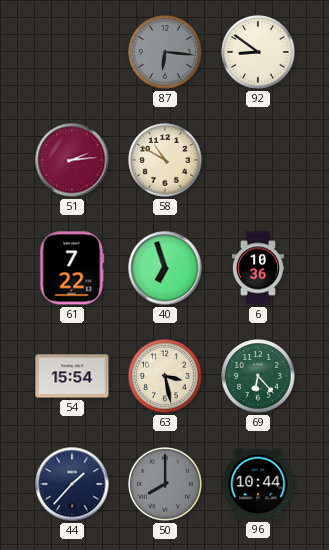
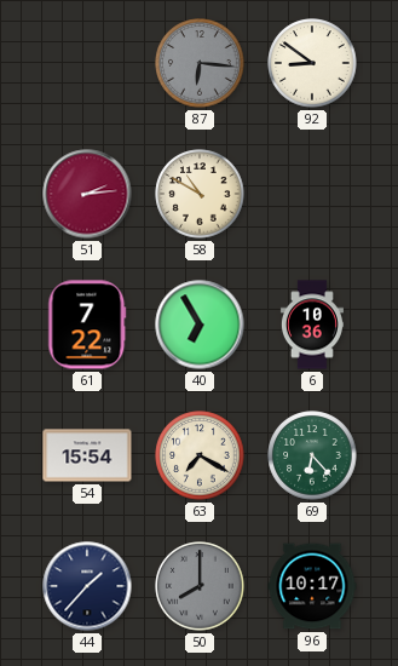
40: 6:57 -> 6:55 (200, 325)
63: 3:28 -> 7:20 (200, 455)
96: 10:44 -> 10:17 (312, 586)
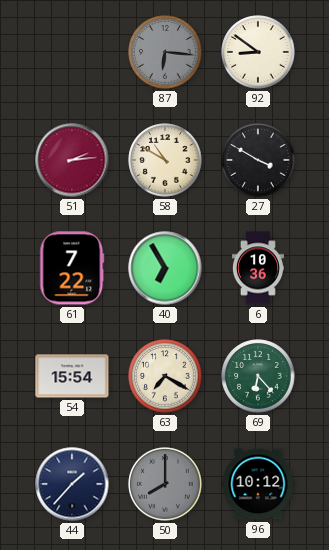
27: none -> 3:50 (258, 160)
96: 10:17 -> 10:12 (258, 484)
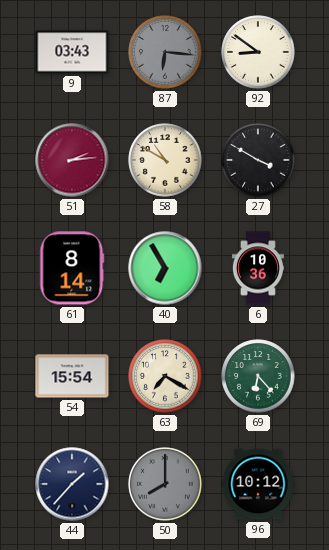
9: none -> 03:43 (72, 52)
61: 7:22 -> 8:14 (72, 268)
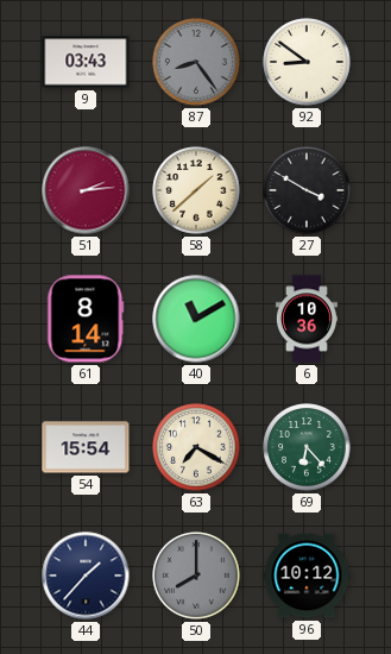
87: 6:16 -> 8:24 (196, 62)
58: 10:50 -> 1:38 (196, 190)
40: 6:55 -> 11:10 (196, 319)
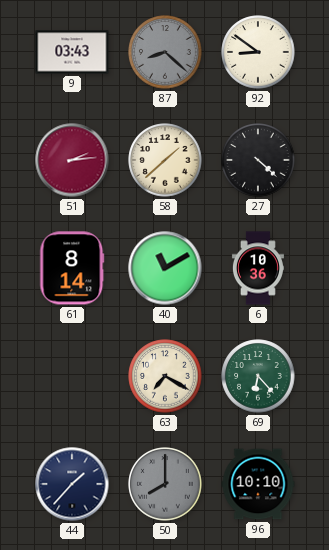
87: 8:24 -> 8:22 (165, 52)
27: 3:50 -> 4:22 (258, 160)
54: 15:54 -> none (86, 447)
96: 10:12 -> 10:10 (258, 484)
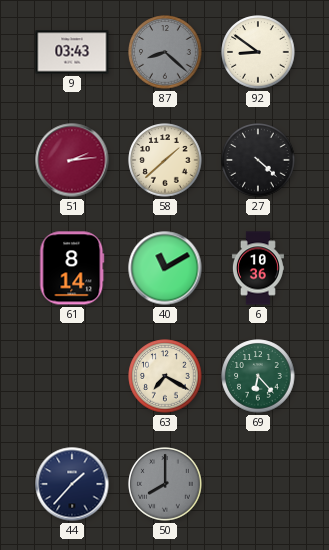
96: 10:10 -> none (258, 484)
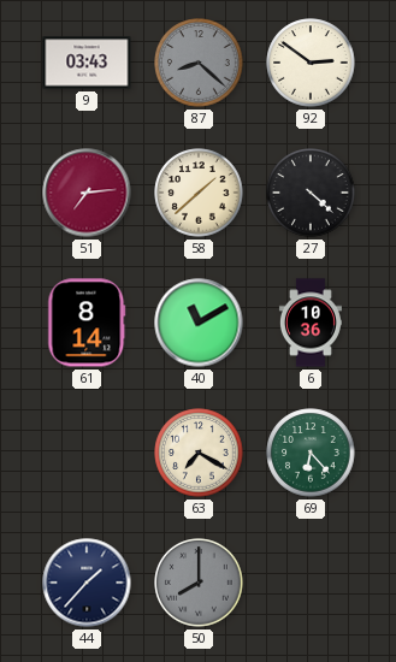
92: 8:51 -> 2:51 (311, 63)
51: 2:14 -> 7:14 (87, 193)
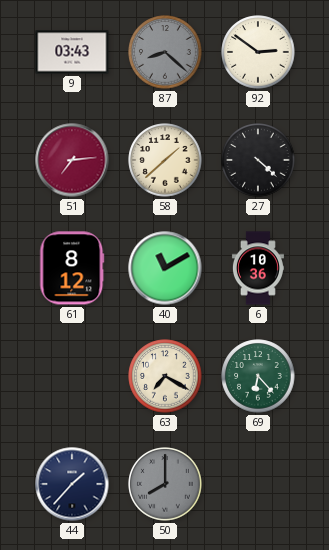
61: 8:14 -> 8:12 (72, 268)
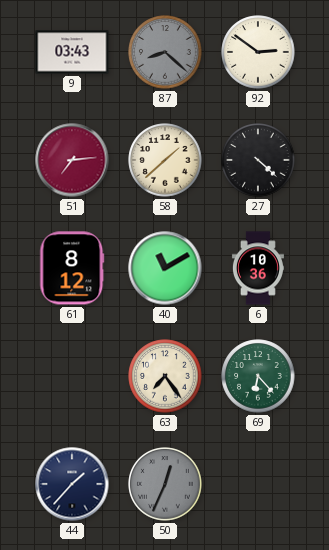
63: 7:20 -> 7:24 (165, 376)
50: 8:00 -> 12:34 (165, 484)
